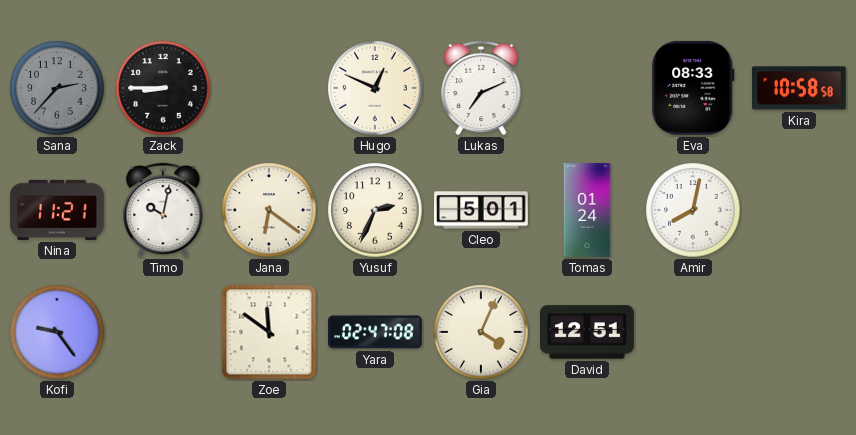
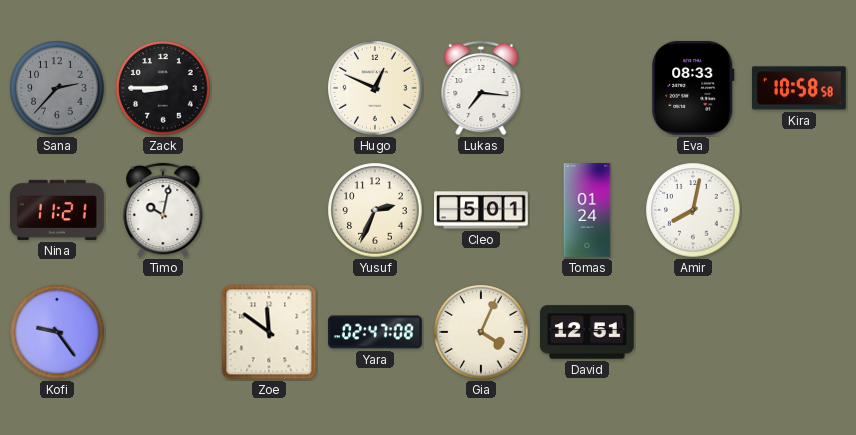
Lukas: 7:11 -> 7:16 (481, 88)
Jana: 6:21 -> none (269, 210)
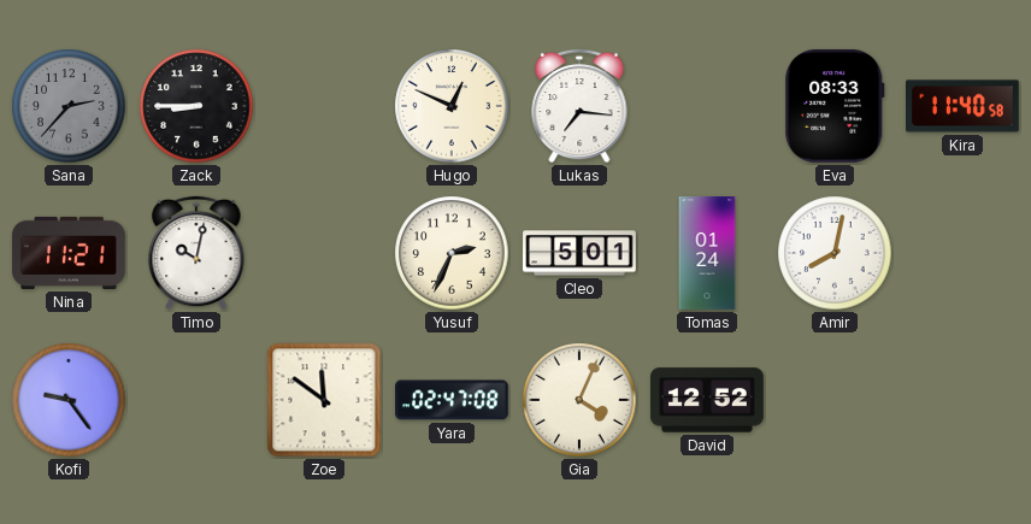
Kira: 10:58 -> 11:40 (964, 106)
David: 12:51 -> 12:52 (708, 400)
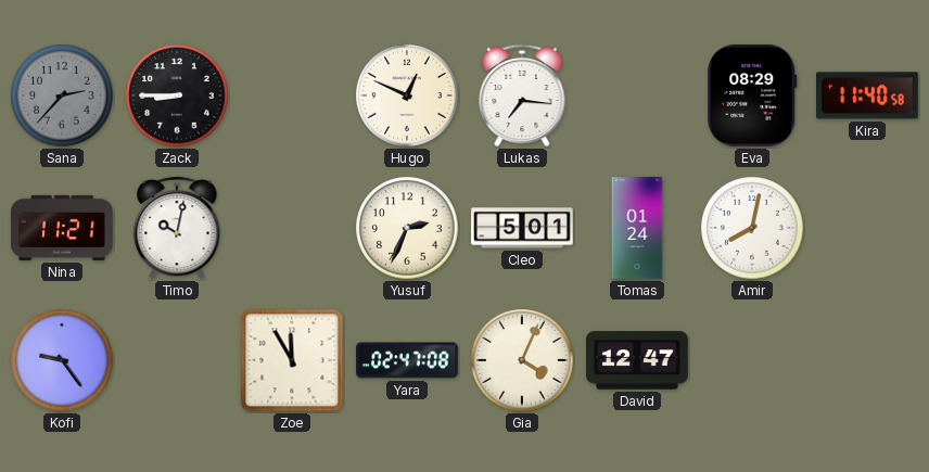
Eva: 08:33 -> 08:29 (752, 95)
Zoe: 11:51 -> 11:55 (292, 360)
David: 12:52 -> 12:47 (638, 360)
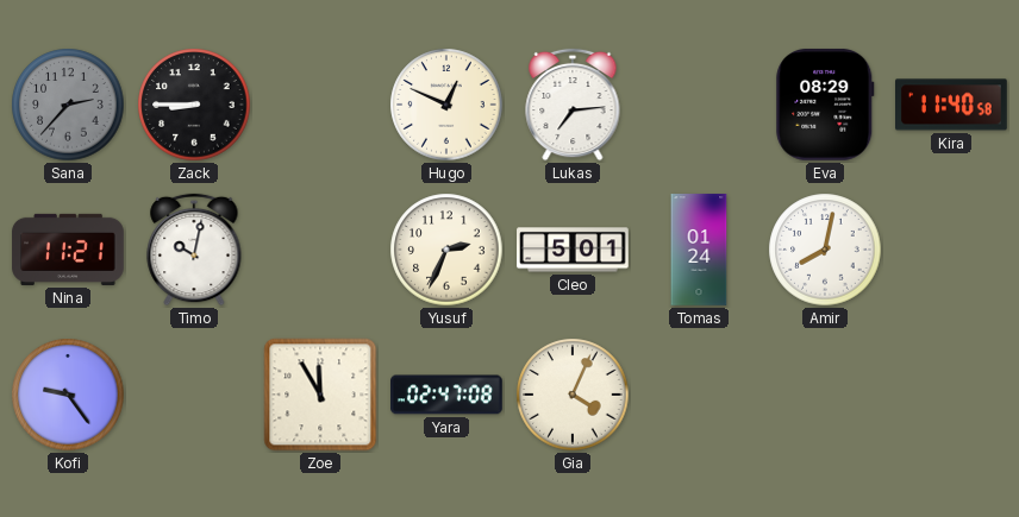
Lukas: 7:16 -> 7:14 (573, 105)
David: 12:47 -> none (638, 360)
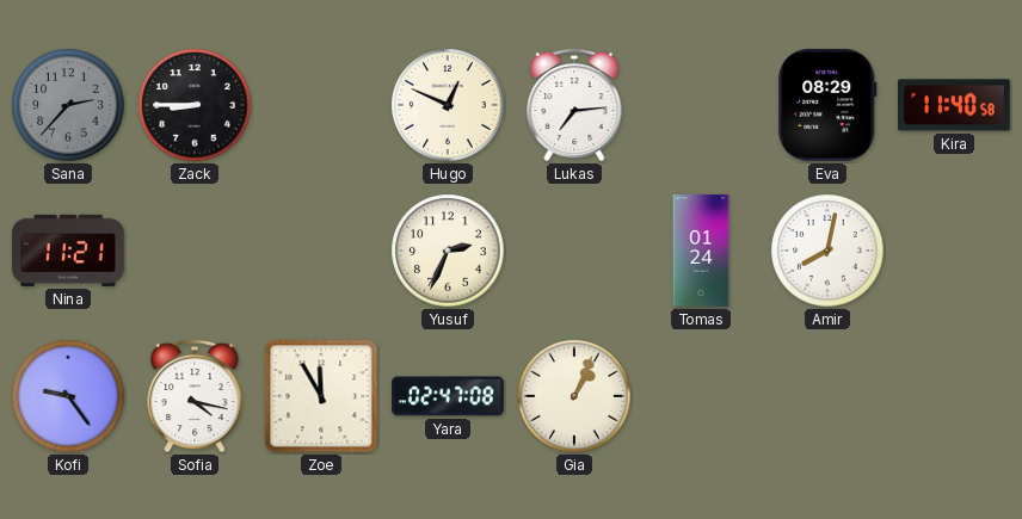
Timo: 10:02 -> none (194, 250)
Cleo: 5:01 -> none (573, 250)
Sofia: none -> 4:17 (195, 396)
Gia: 4:04 -> 1:04 (574, 396)
